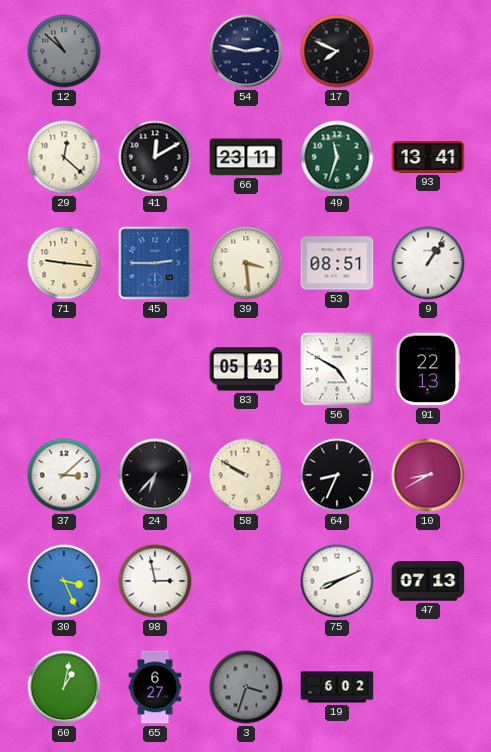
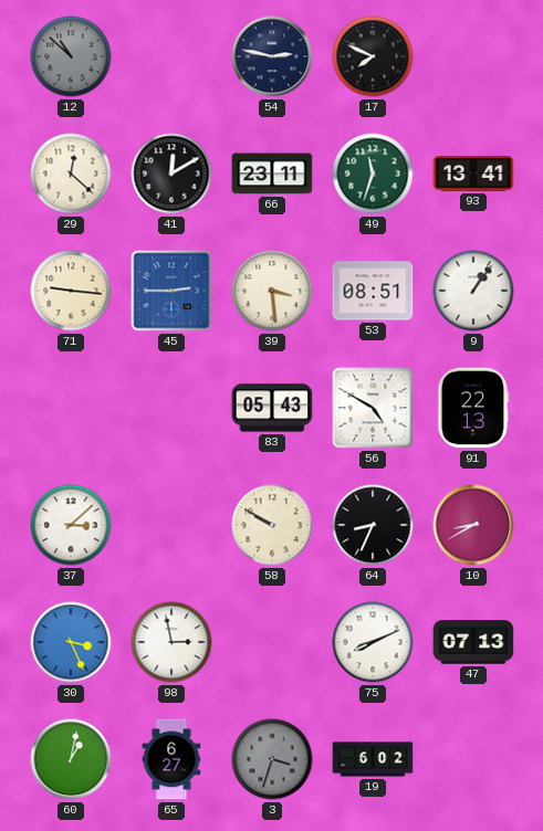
24: 6:37 -> none (155, 475)
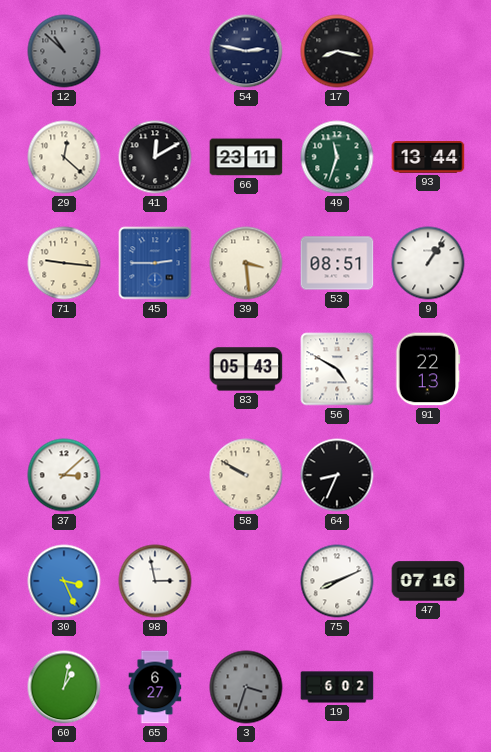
17: 7:49 -> 8:17 (337, 51)
93: 13:41 -> 13:44 (428, 158)
10: 8:40 -> none (473, 525)
47: 07:13 -> 07:16 (428, 581)
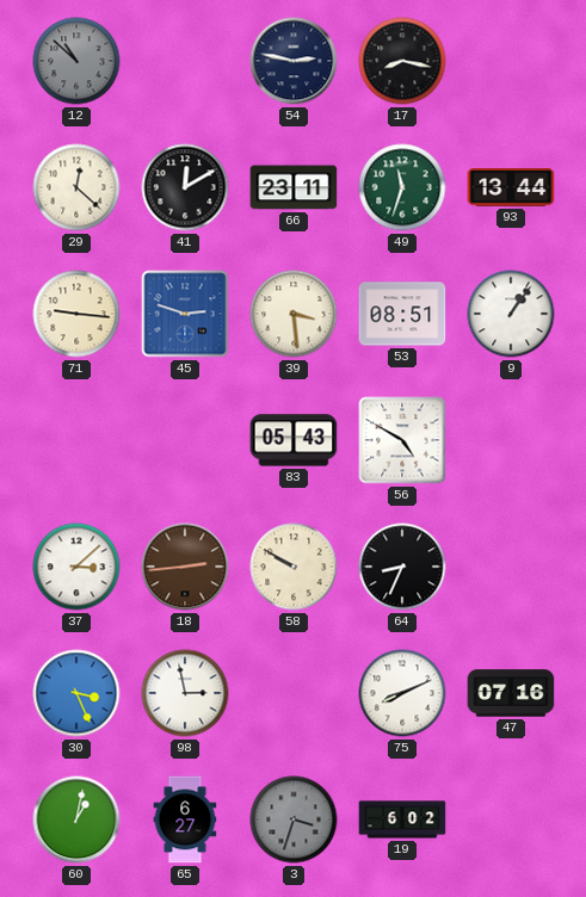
45: 2:45 -> 2:48 (185, 314)
91: 22:13 -> none (428, 369)
18: none -> 2:44 (185, 567)
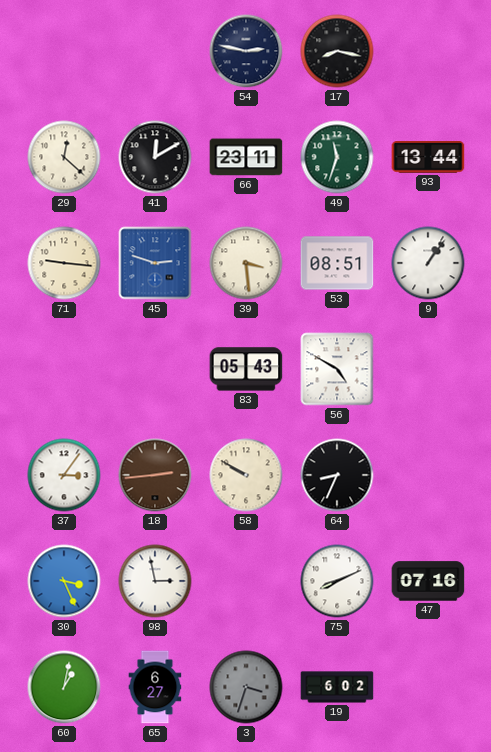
12: 10:52 -> none (76, 61)
37: 3:08 -> 3:06 (64, 475)
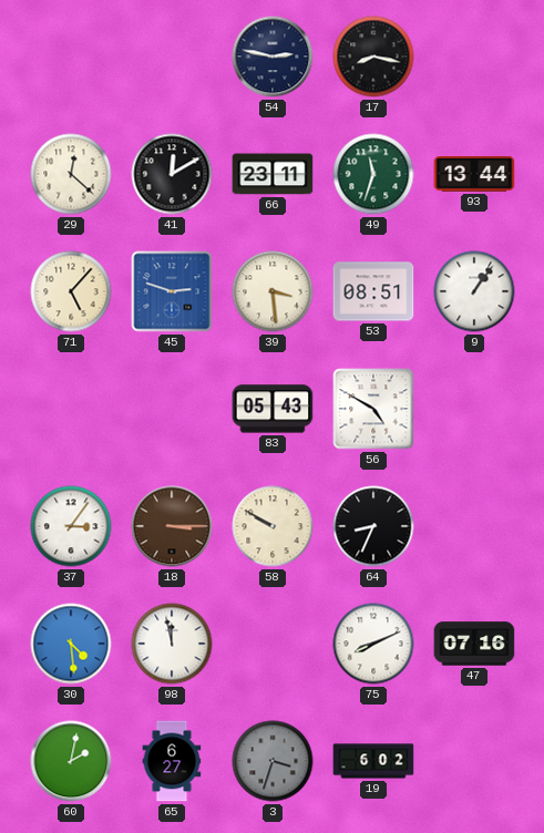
71: 9:16 -> 5:07 (71, 291)
18: 2:44 -> 3:15 (172, 526)
30: 3:26 -> 4:29 (71, 644)
98: 2:58 -> 11:58 (172, 644)
60: 1:02 -> 2:02 (71, 761)
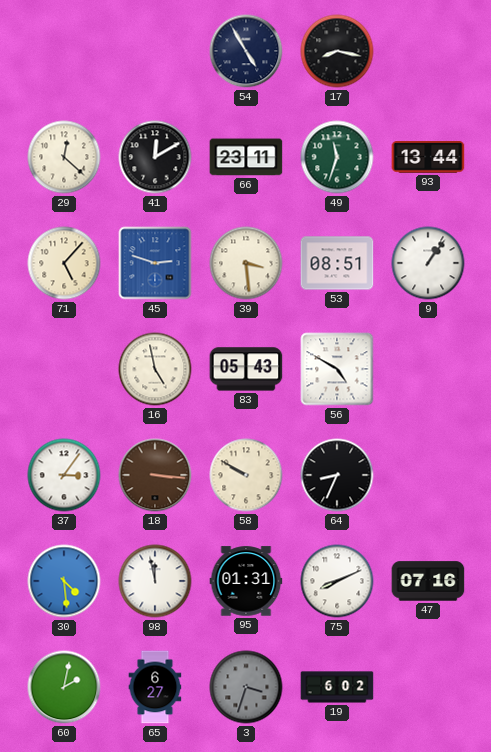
54: 2:47 -> 4:55 (246, 51)
16: none -> 4:58 (155, 369)
18: 3:15 -> 3:16 (155, 475)
95: none -> 01:31 (246, 581)
